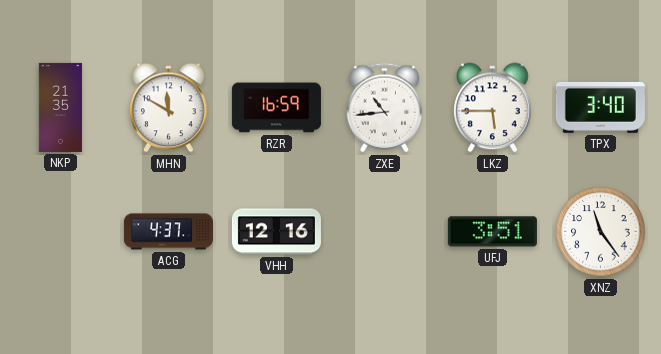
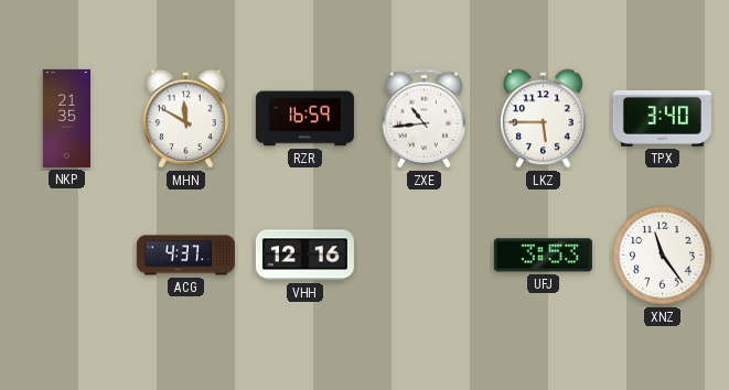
UFJ: 3:51 -> 3:53 (543, 256)
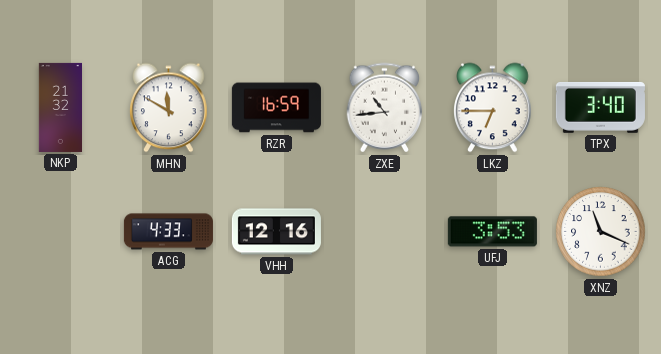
NKP: 21:35 -> 21:32 (60, 107)
LKZ: 5:45 -> 6:45 (493, 108)
ACG: 4:37 -> 4:33 (168, 232)
XNZ: 11:24 -> 11:19 (601, 232)
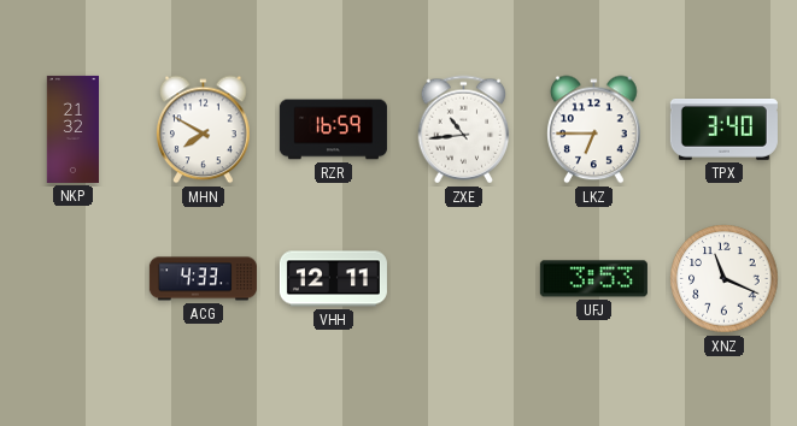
MHN: 11:50 -> 7:50 (204, 130)
VHH: 12:16 -> 12:11 (333, 279)
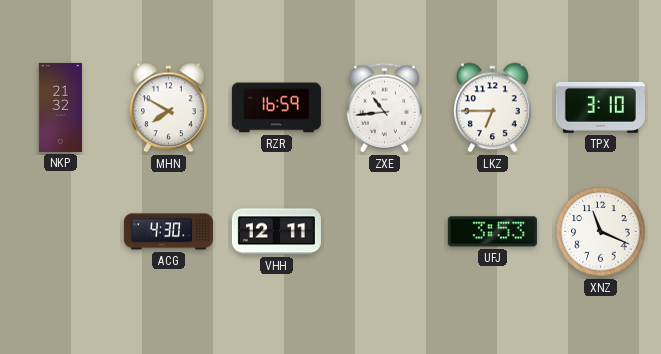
TPX: 3:40 -> 3:10 (600, 107)
ACG: 4:33 -> 4:30 (168, 232)
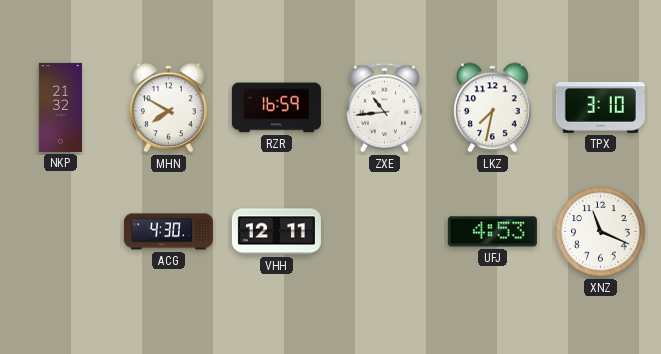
LKZ: 6:45 -> 7:32 (493, 108)
UFJ: 3:53 -> 4:53 (492, 232)
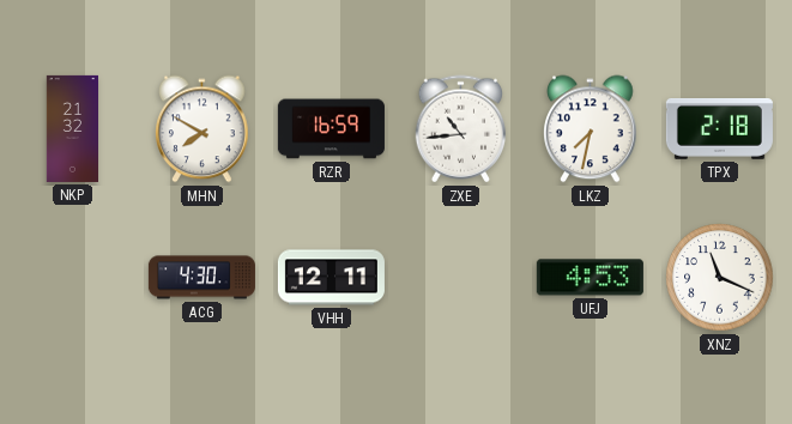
TPX: 3:10 -> 2:18 (719, 128)
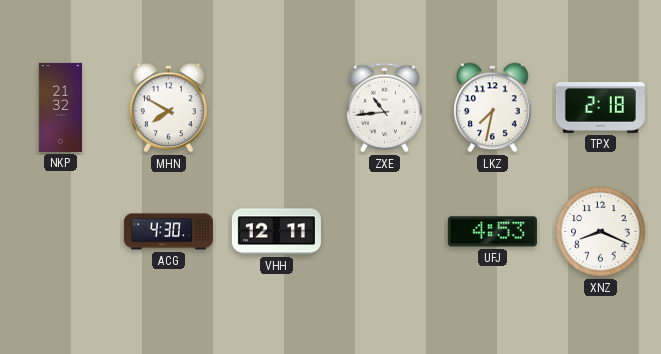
RZR: 16:59 -> none (331, 129)
XNZ: 11:19 -> 8:19 (601, 232)
